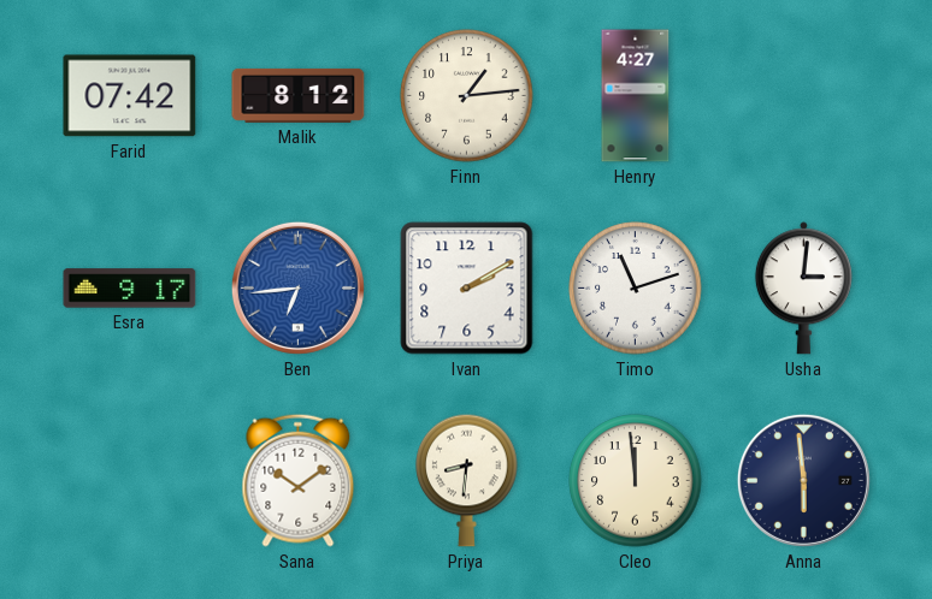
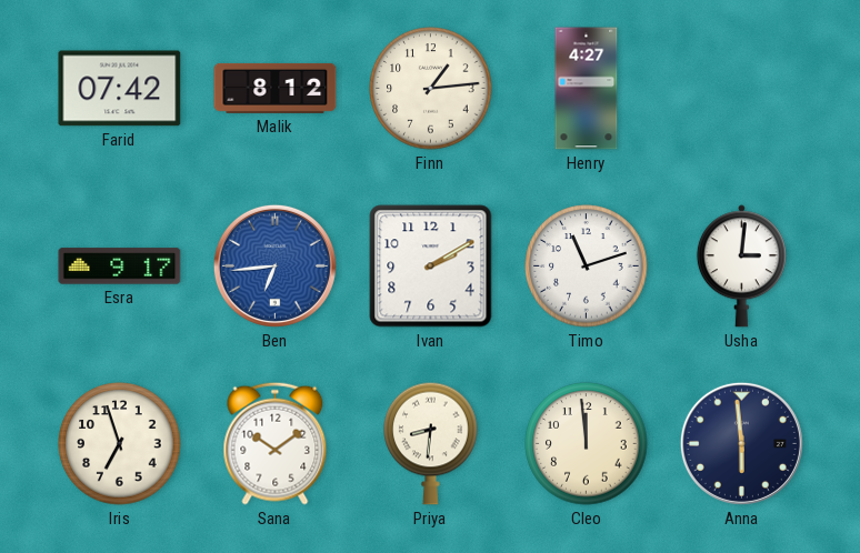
Iris: none -> 6:57 (120, 444)
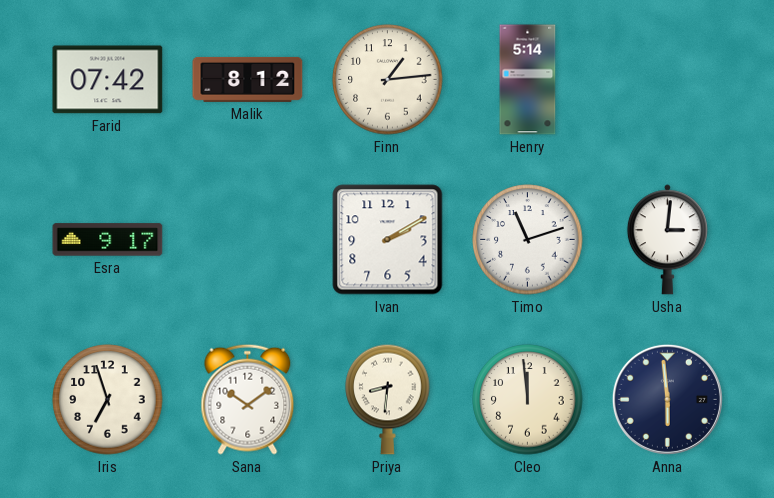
Henry: 4:27 -> 5:14 (528, 80)
Ben: 6:44 -> none (274, 265)
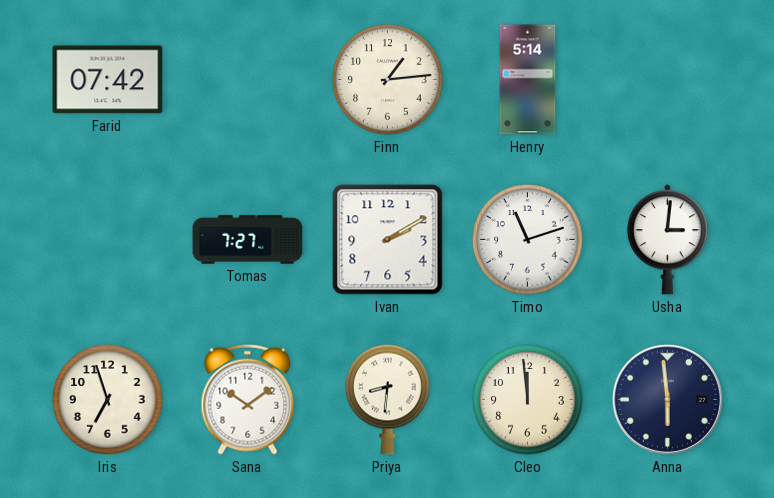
Malik: 8:12 -> none (248, 79)
Esra: 9:17 -> none (108, 240)
Tomas: none -> 7:27 (248, 240)
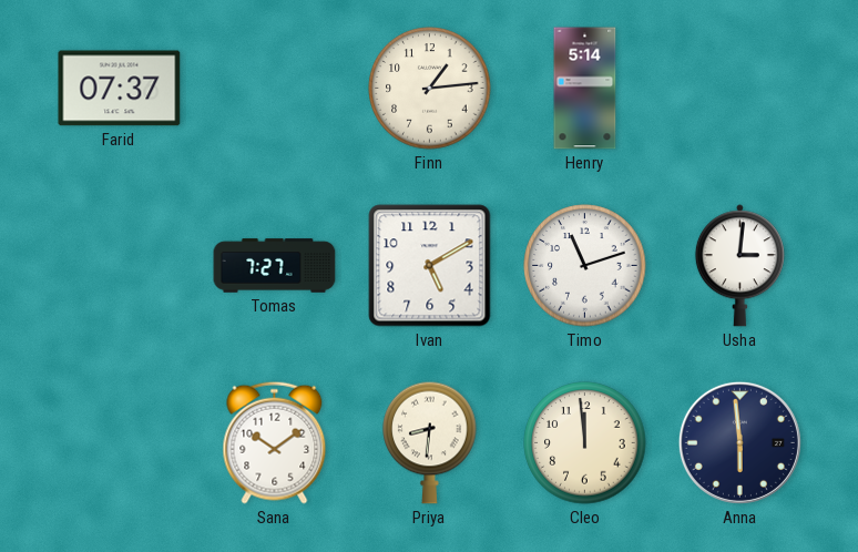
Farid: 07:42 -> 07:37 (120, 89)
Ivan: 2:10 -> 5:10 (430, 266)
Iris: 6:57 -> none (108, 400)
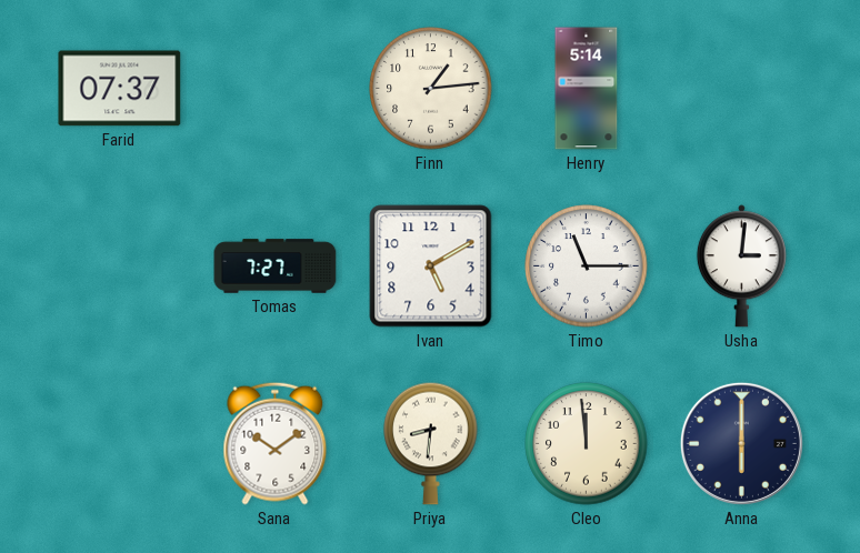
Timo: 11:12 -> 11:15 (587, 267)
Anna: 5:59 -> 6:00 (741, 443)
